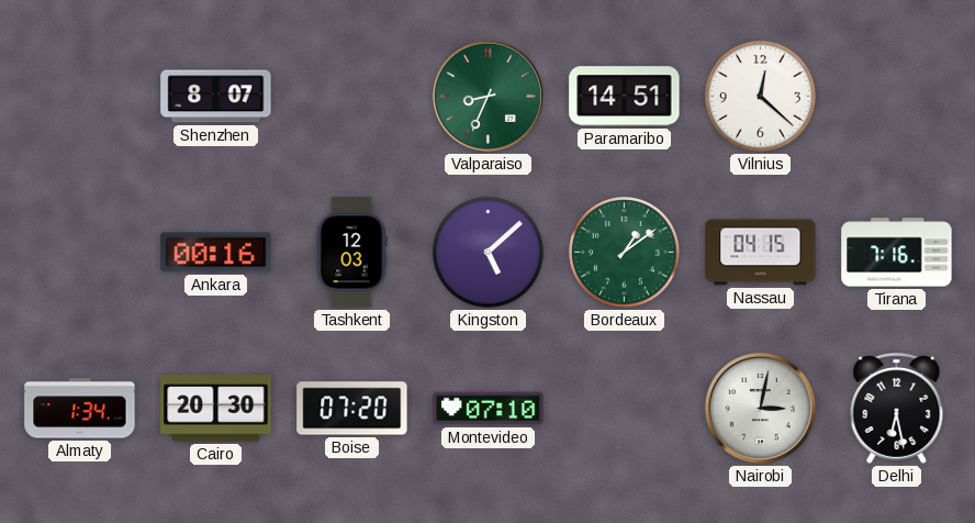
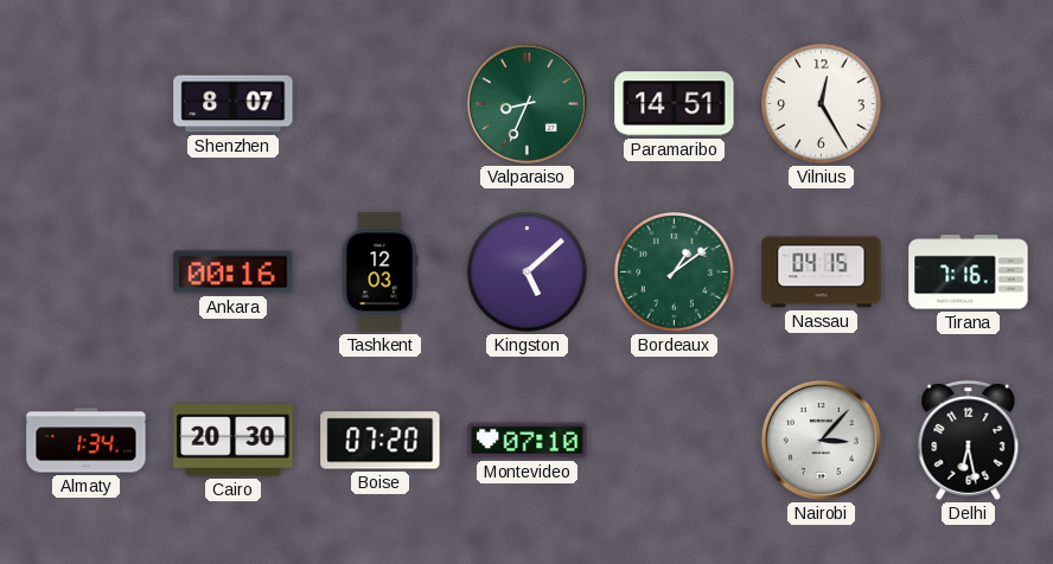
Vilnius: 12:22 -> 12:25 (822, 104)
Nairobi: 3:02 -> 3:07 (821, 440)
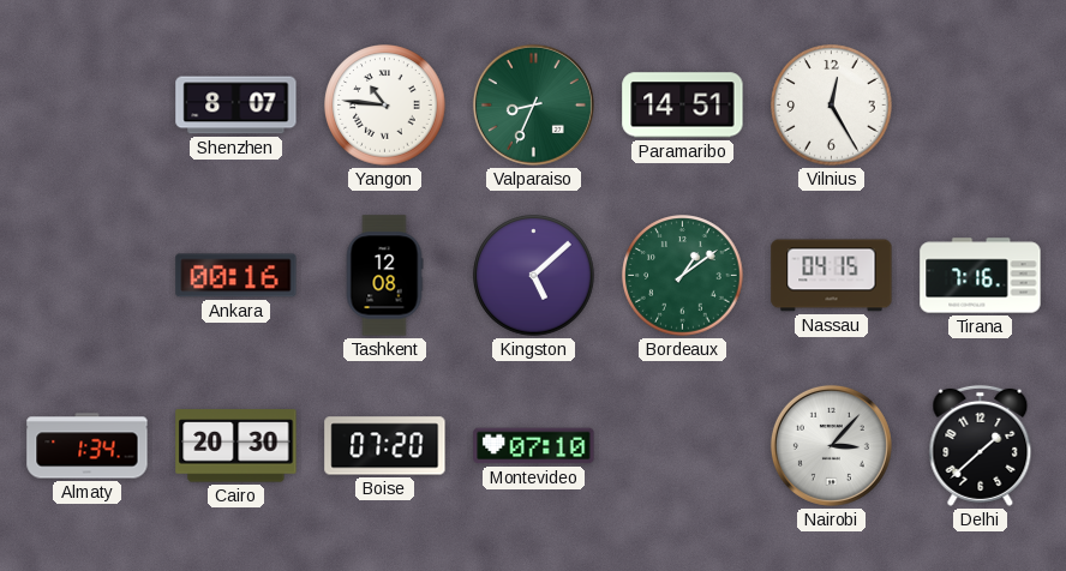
Yangon: none -> 10:46 (385, 106)
Tashkent: 12:03 -> 12:08 (384, 276)
Delhi: 6:28 -> 1:38 (981, 445)
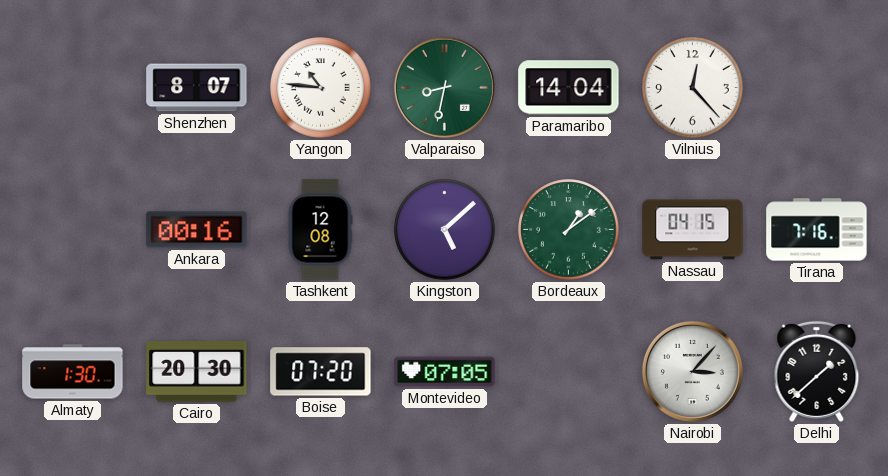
Valparaiso: 8:34 -> 8:32 (444, 87)
Paramaribo: 14:51 -> 14:04 (569, 88)
Vilnius: 12:25 -> 12:23 (693, 88)
Almaty: 1:34 -> 1:30 (73, 372)
Montevideo: 07:10 -> 07:05 (445, 372)
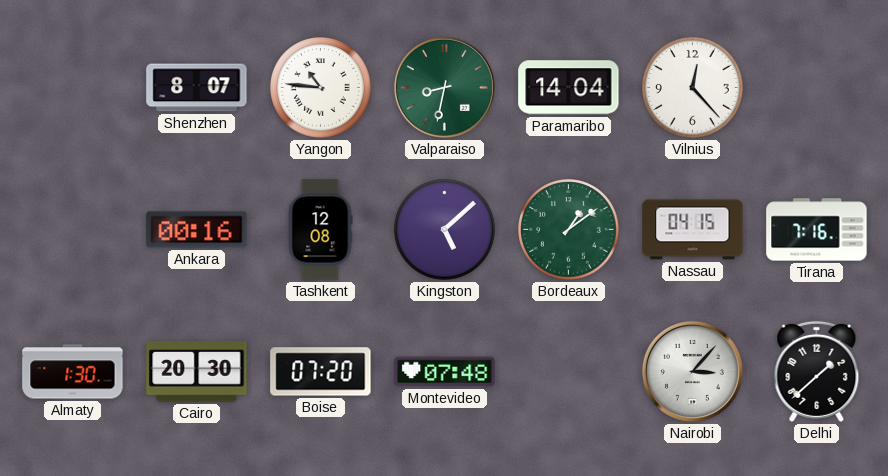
Montevideo: 07:05 -> 07:48 (445, 372)
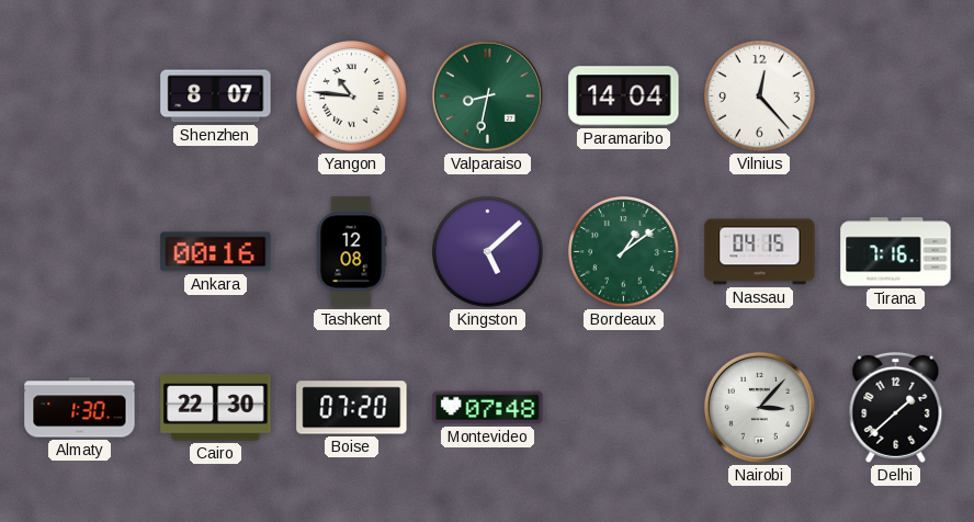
Cairo: 20:30 -> 22:30 (216, 408)
